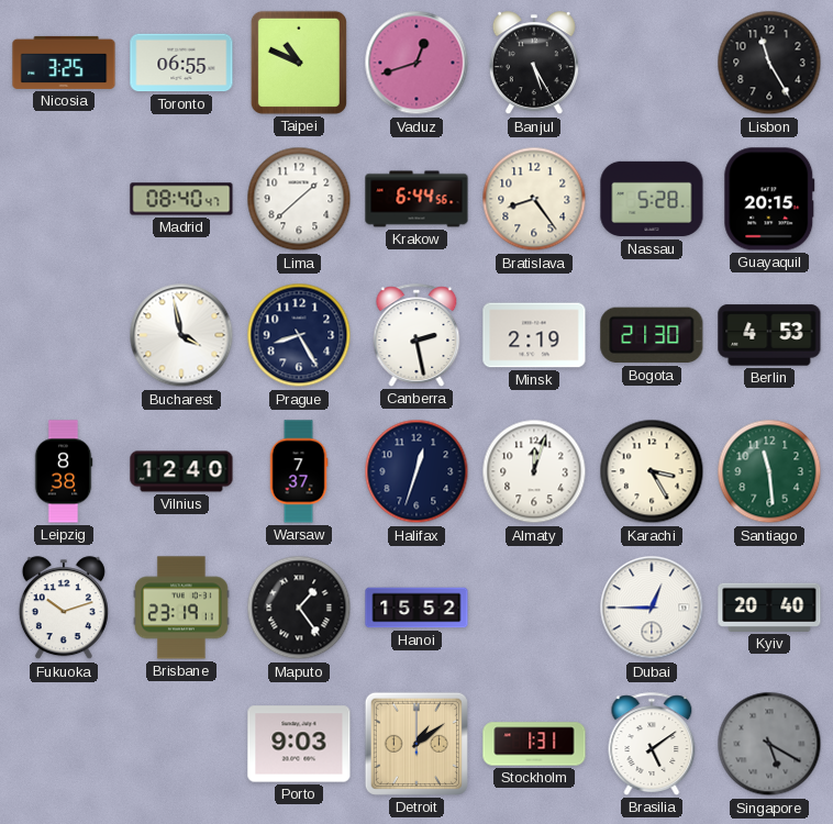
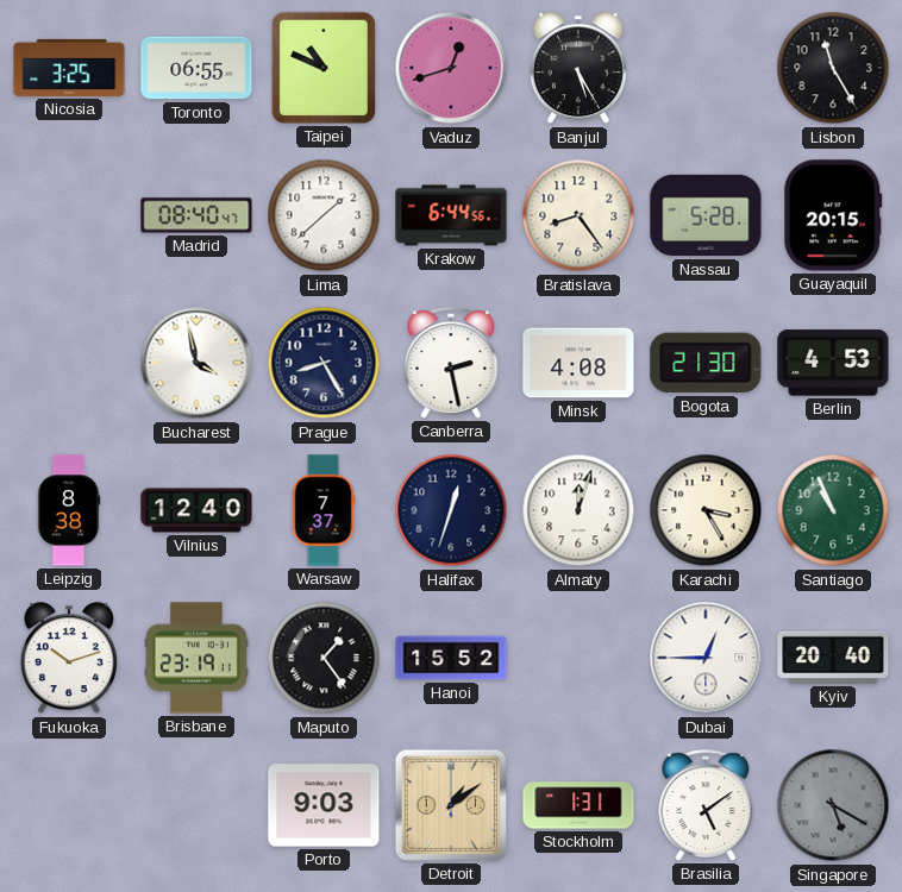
Minsk: 2:19 -> 4:08 (578, 363)
Santiago: 11:29 -> 10:56 (833, 510)
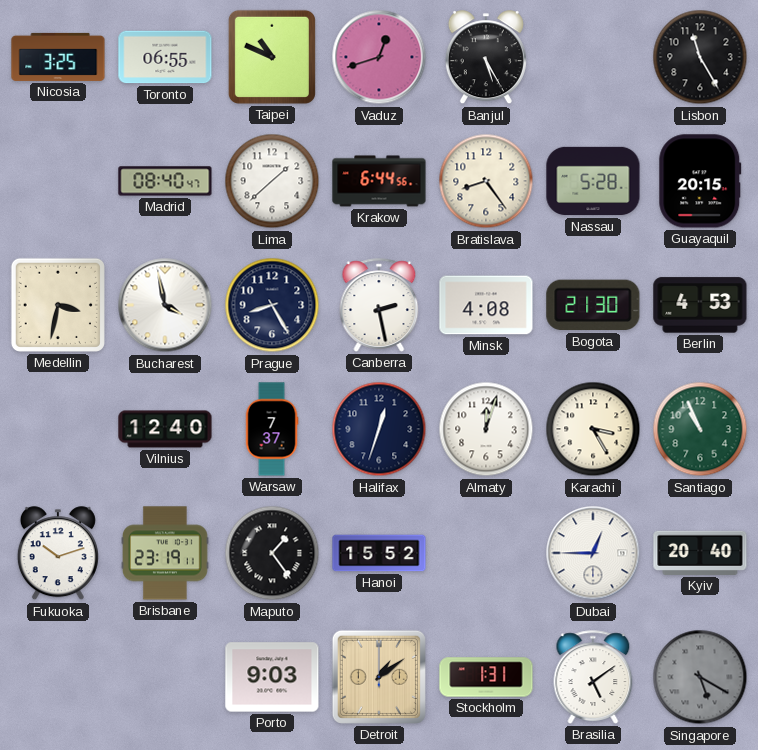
Medellin: none -> 3:32 (58, 305)
Leipzig: 8:38 -> none (69, 510)
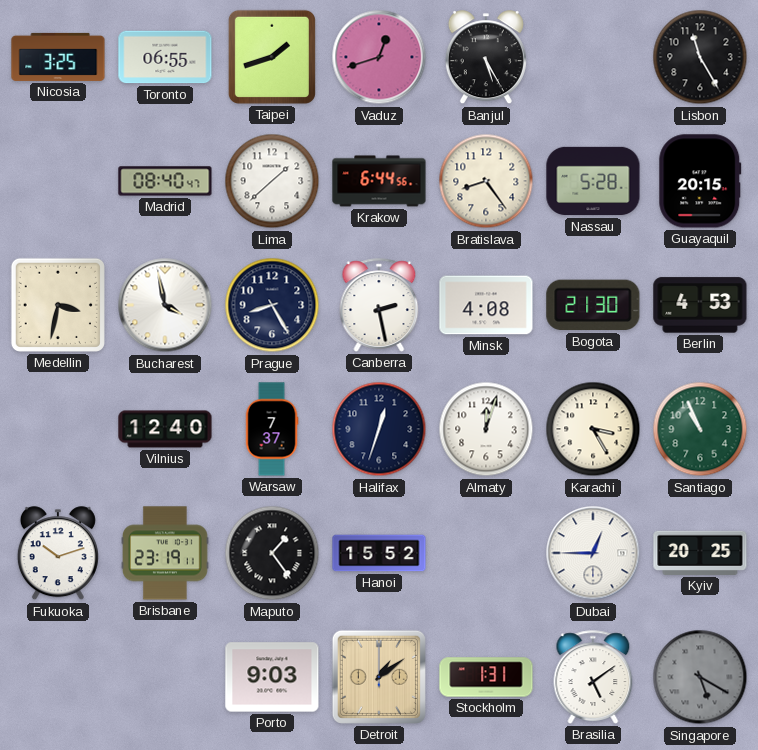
Taipei: 10:49 -> 1:42 (272, 57)
Kyiv: 20:40 -> 20:25 (700, 553)
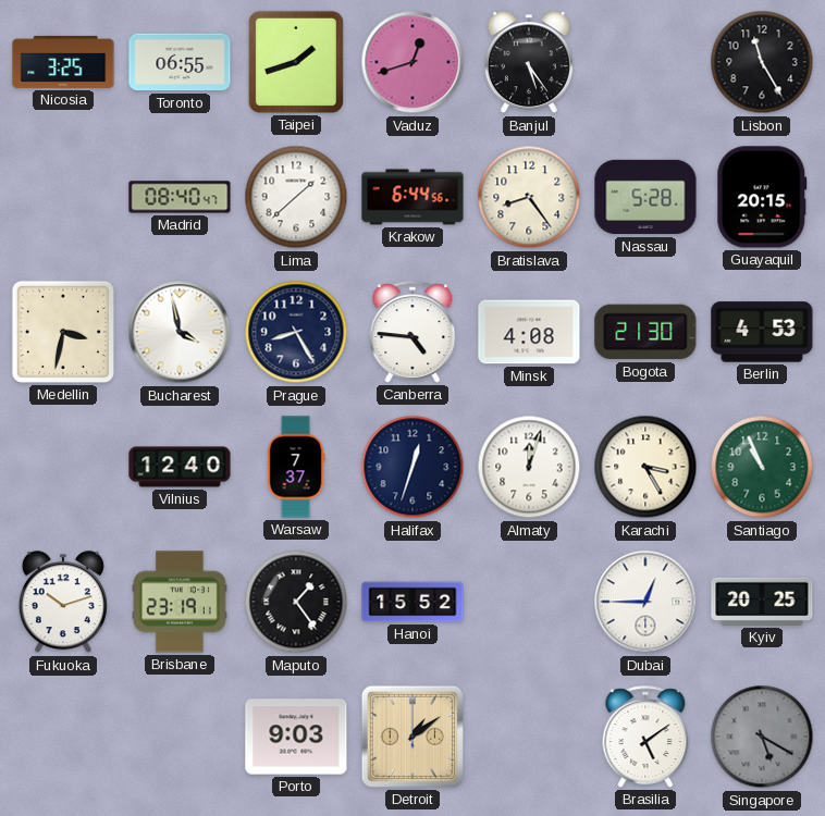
Banjul: 5:25 -> 5:24 (529, 63)
Canberra: 2:28 -> 4:46 (412, 332)
Stockholm: 1:31 -> none (486, 677)
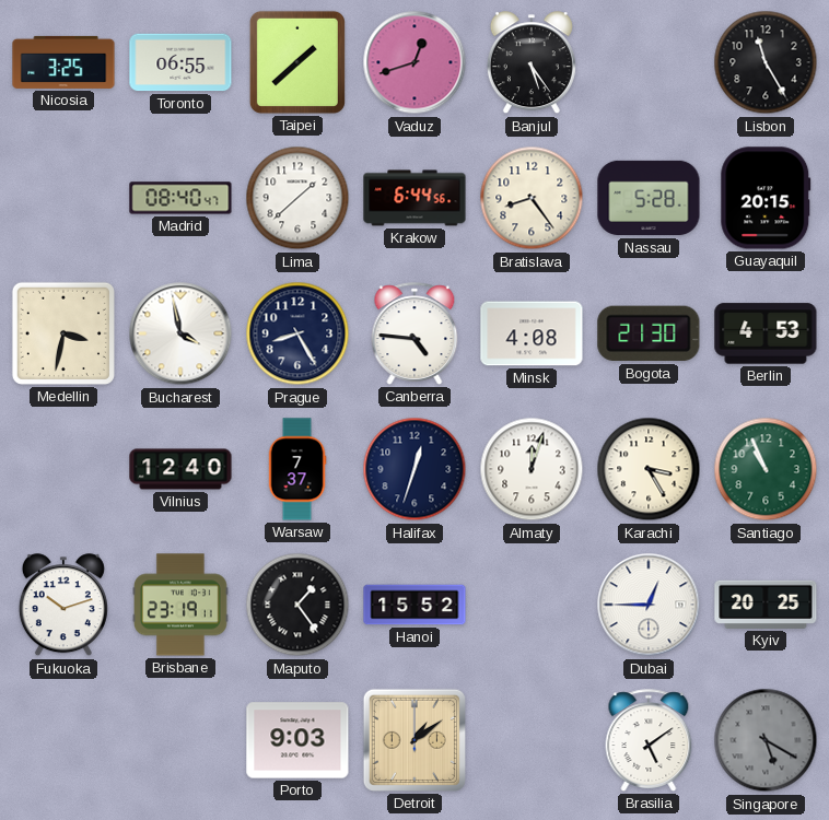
Taipei: 1:42 -> 1:38 (297, 62)
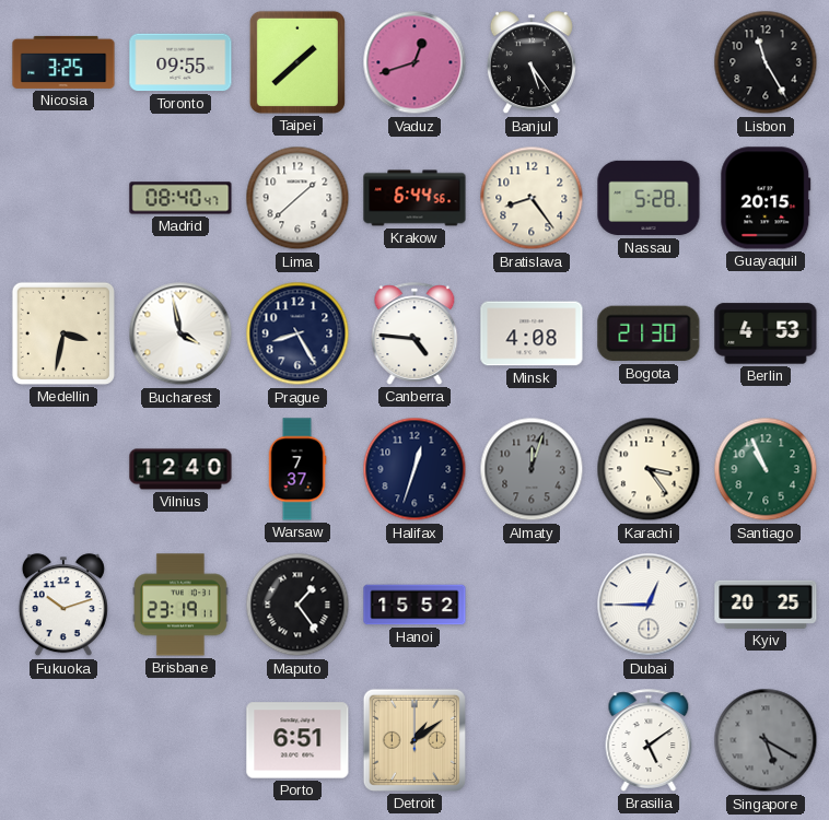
Toronto: 06:55 -> 09:55 (180, 62)
Almaty dial: white -> grey (532, 469)
Karachi: 3:25 -> 3:24 (649, 469)
Porto: 9:03 -> 6:51 (297, 740)
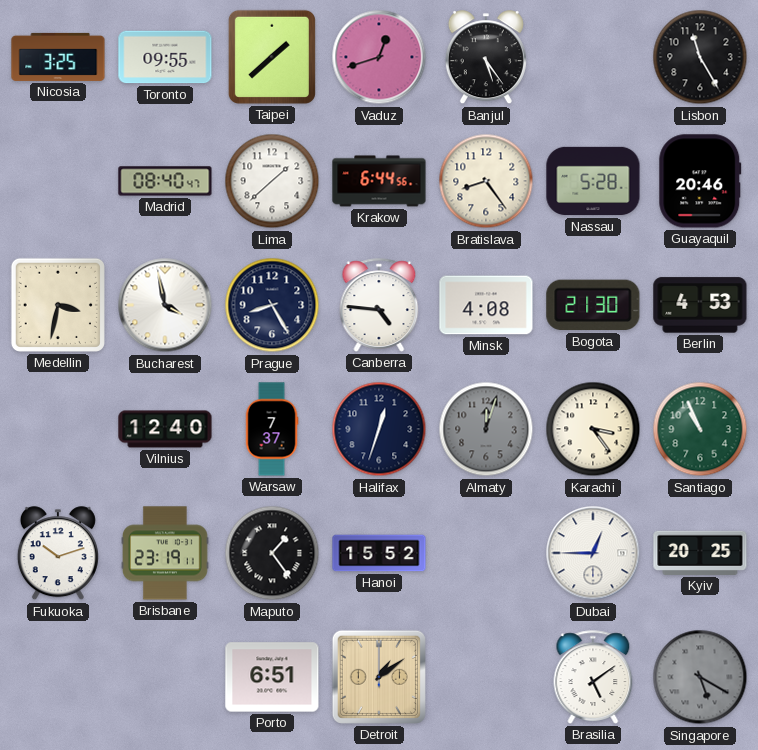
Guayaquil: 20:15 -> 20:46 (700, 181)
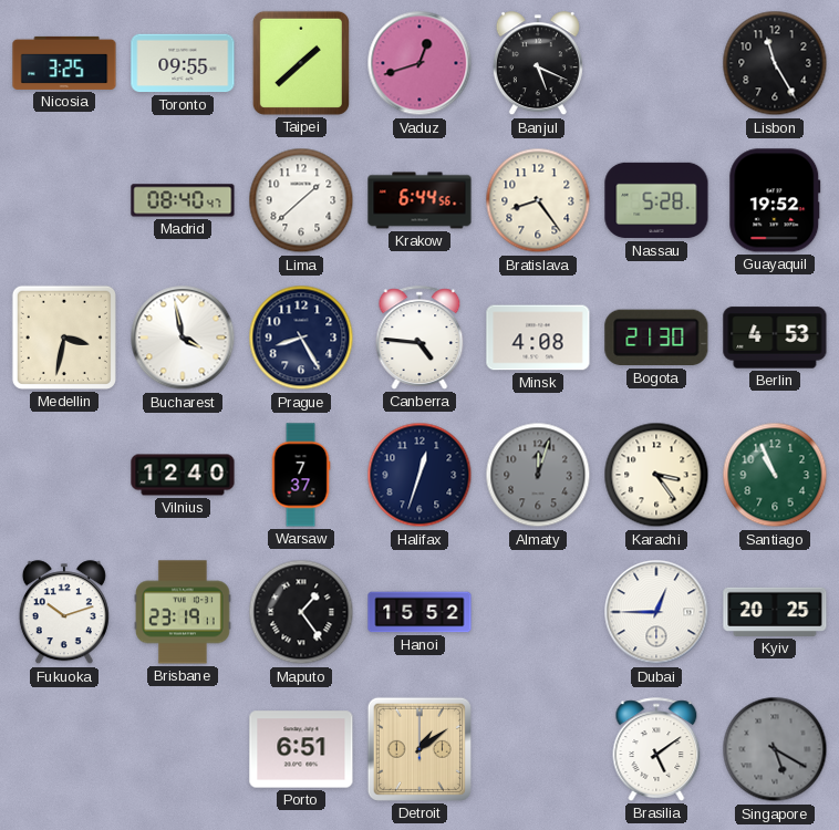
Banjul: 5:24 -> 5:19 (538, 64)
Guayaquil: 20:46 -> 19:52 (775, 200)
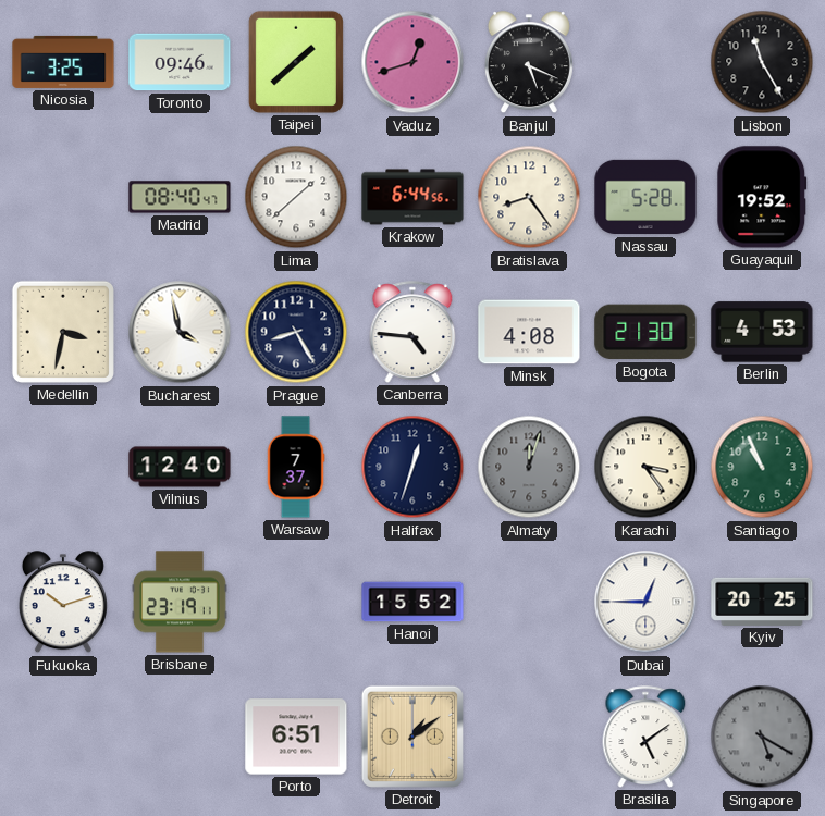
Toronto: 09:55 -> 09:46 (180, 62)
Maputo: 1:24 -> none (301, 612)
